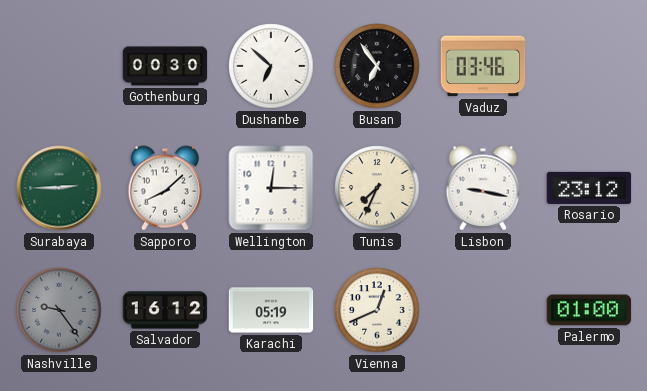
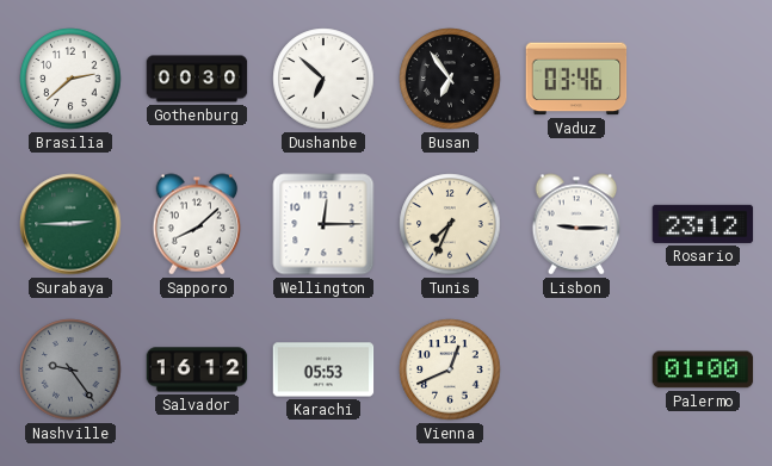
Brasilia: none -> 2:38 (70, 79)
Lisbon: 9:17 -> 9:15 (576, 224)
Karachi: 05:19 -> 05:53 (323, 369)
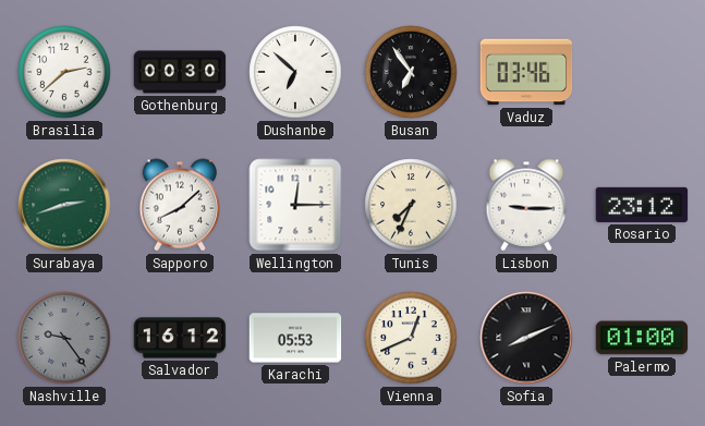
Surabaya: 2:45 -> 2:42 (64, 205)
Sofia: none -> 8:11 (526, 338)
